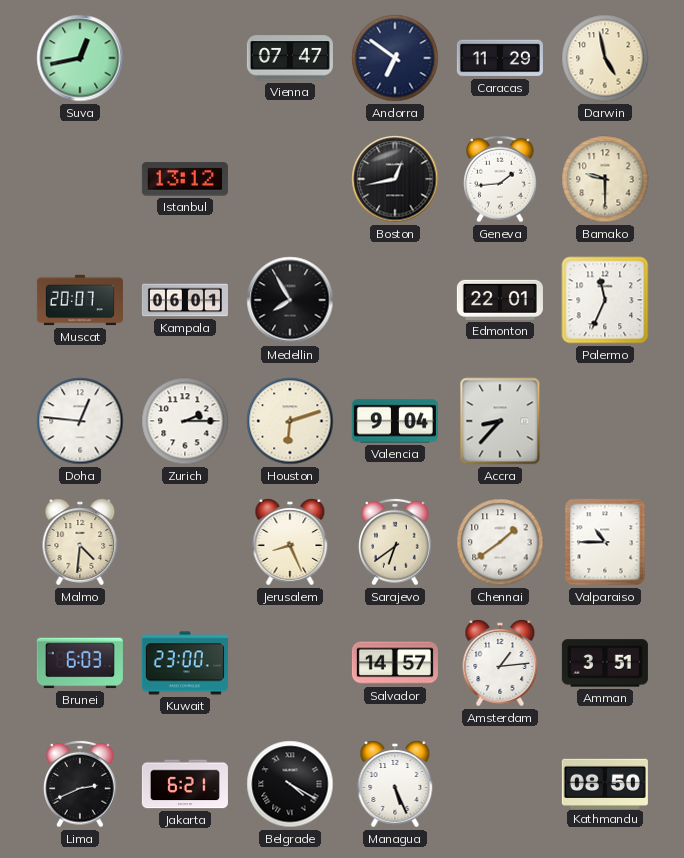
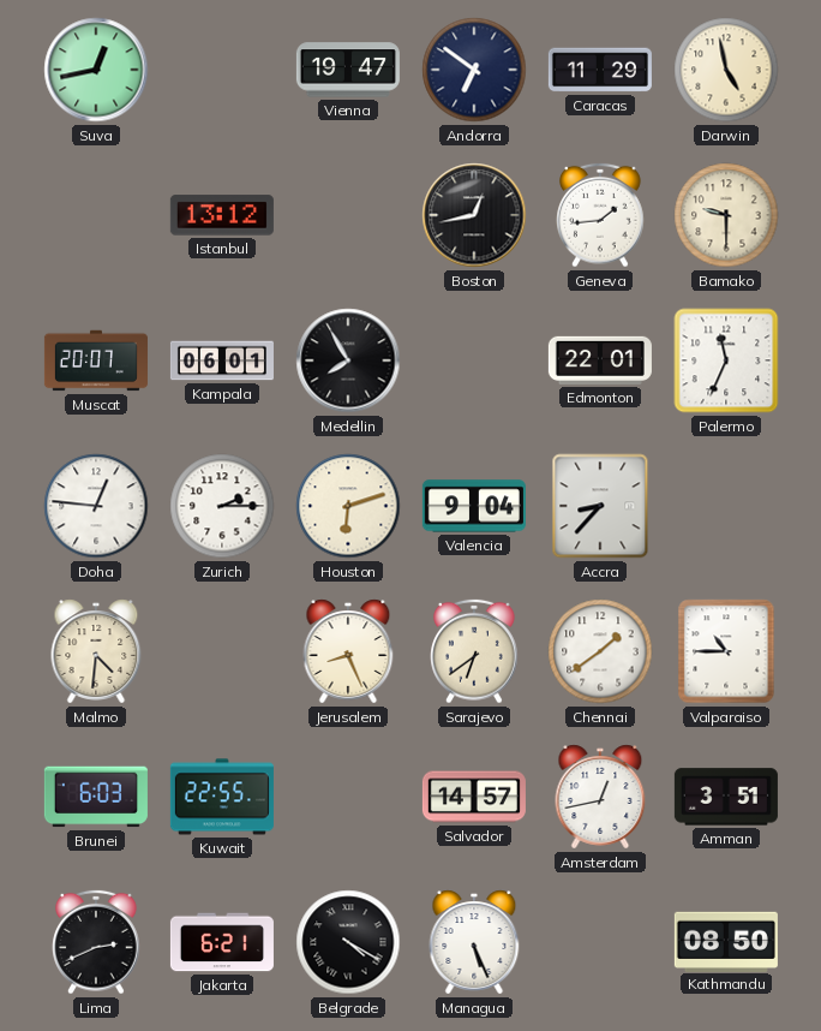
Vienna: 07:47 -> 19:47 (348, 70)
Kuwait: 23:00 -> 22:55 (222, 797)
Amsterdam: 1:14 -> 12:43 (600, 797)
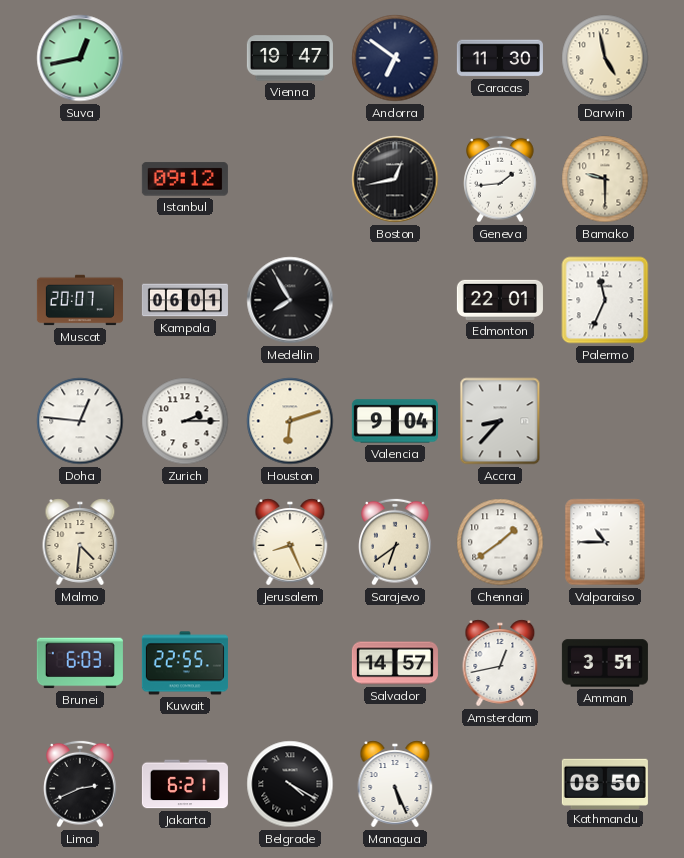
Caracas: 11:29 -> 11:30 (500, 58)
Istanbul: 13:12 -> 09:12 (185, 179)
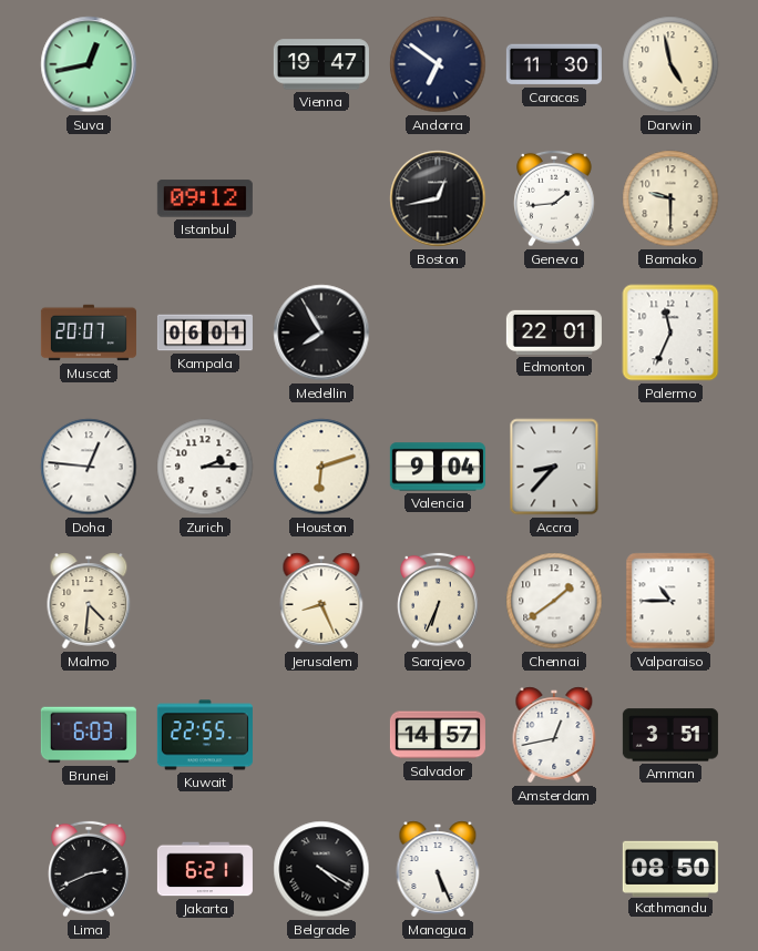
Sarajevo: 6:39 -> 6:34 (438, 601)
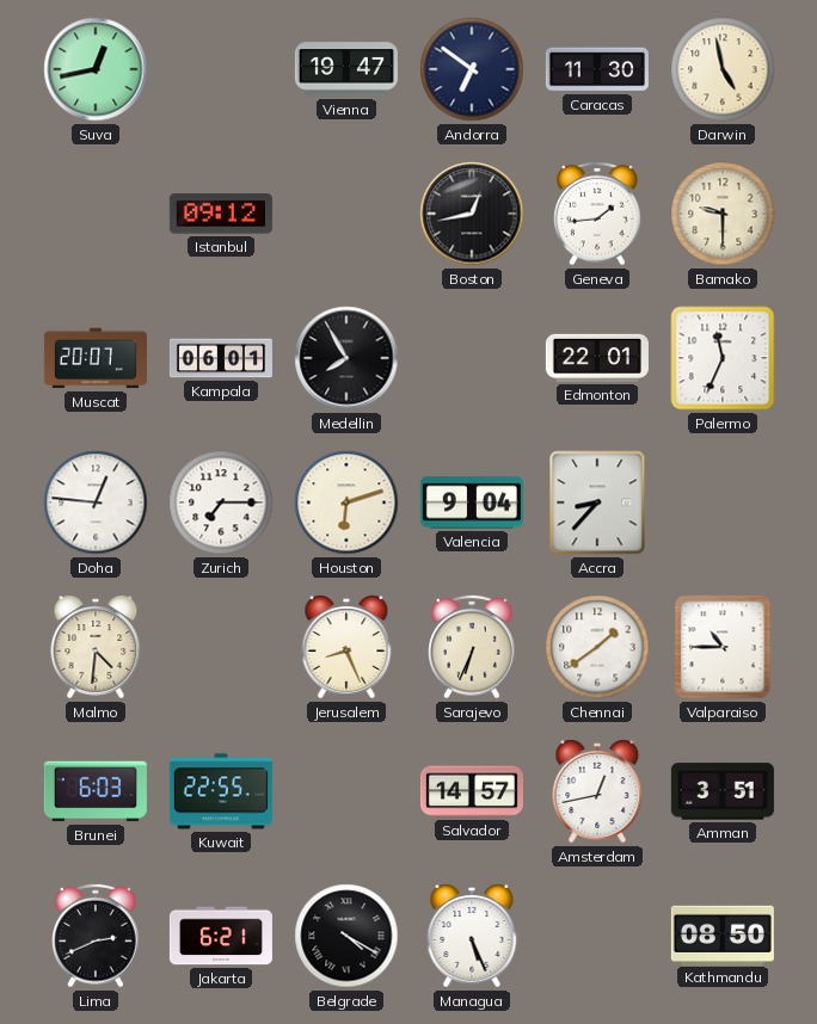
Zurich: 2:15 -> 7:15 (221, 502)
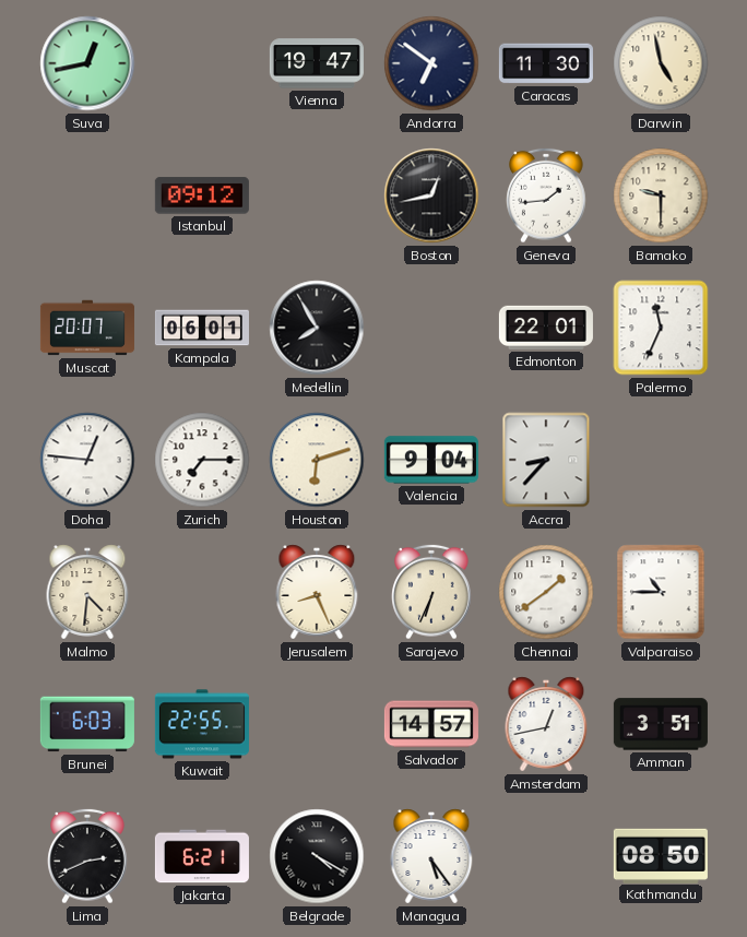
Managua: 5:26 -> 5:24 (431, 856)
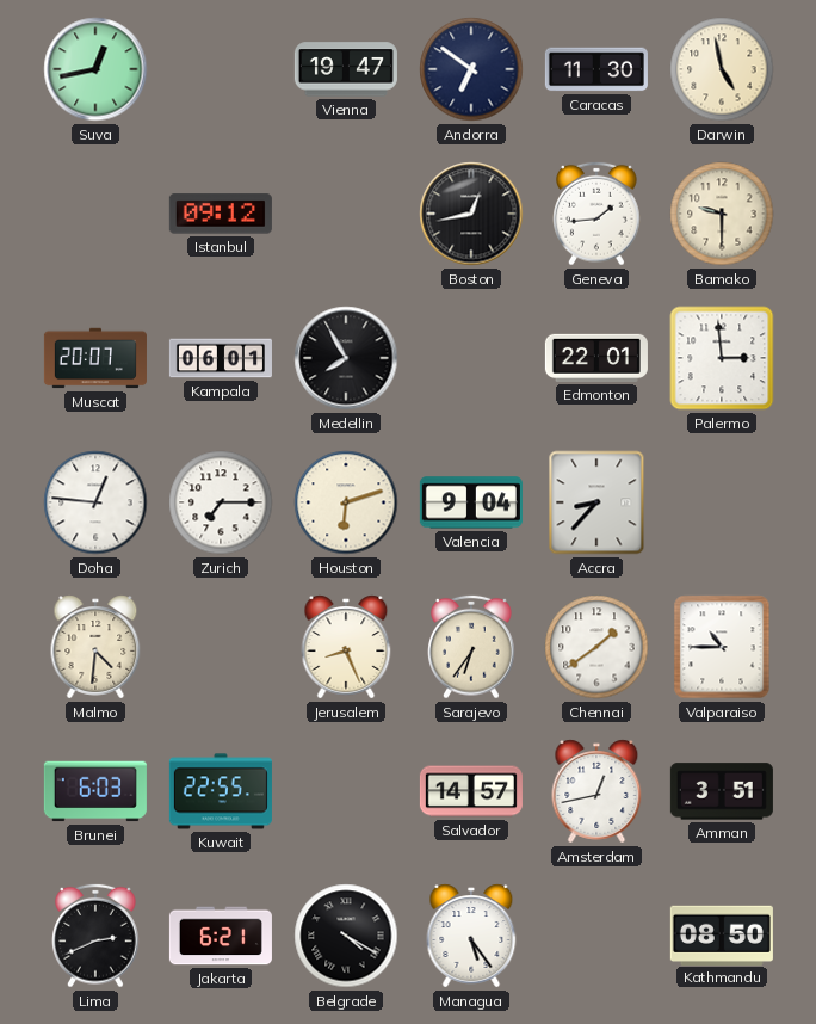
Palermo: 11:34 -> 2:59 (722, 358)
Sarajevo: 6:34 -> 6:36 (471, 647)
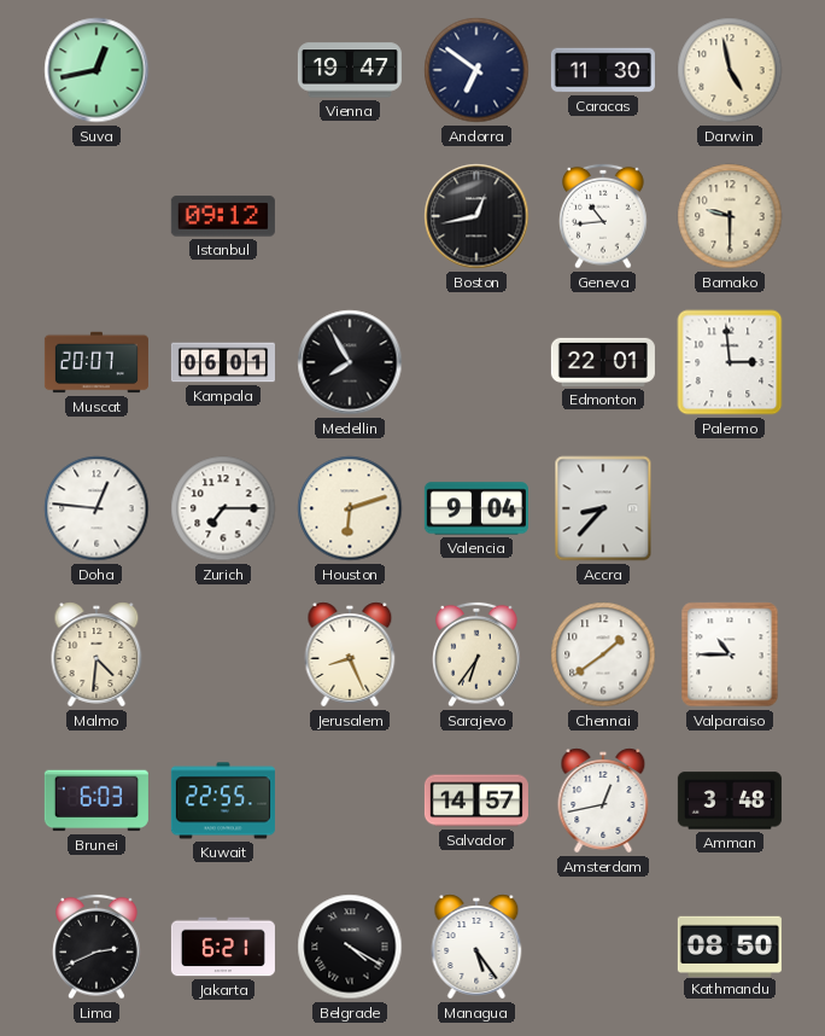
Geneva: 1:44 -> 10:44 (603, 216)
Amman: 3:51 -> 3:48 (730, 801)
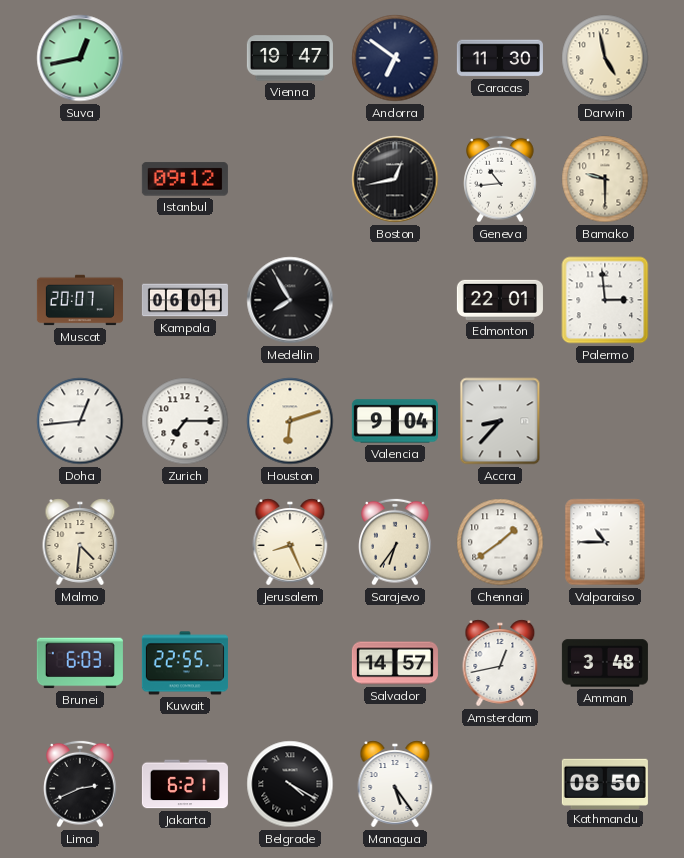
Doha: 12:46 -> 12:44 (80, 421)
